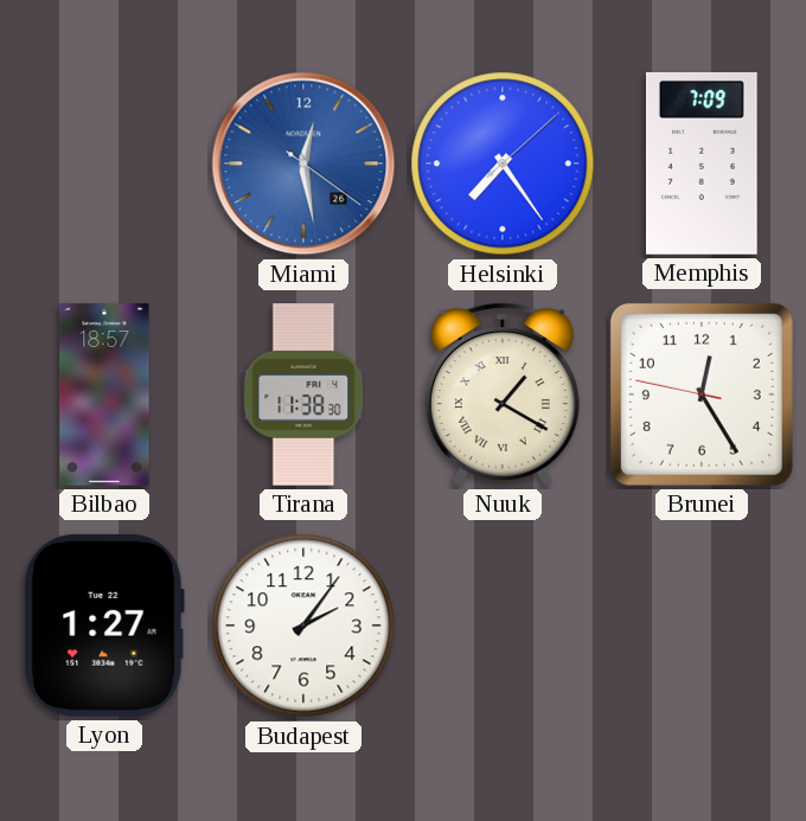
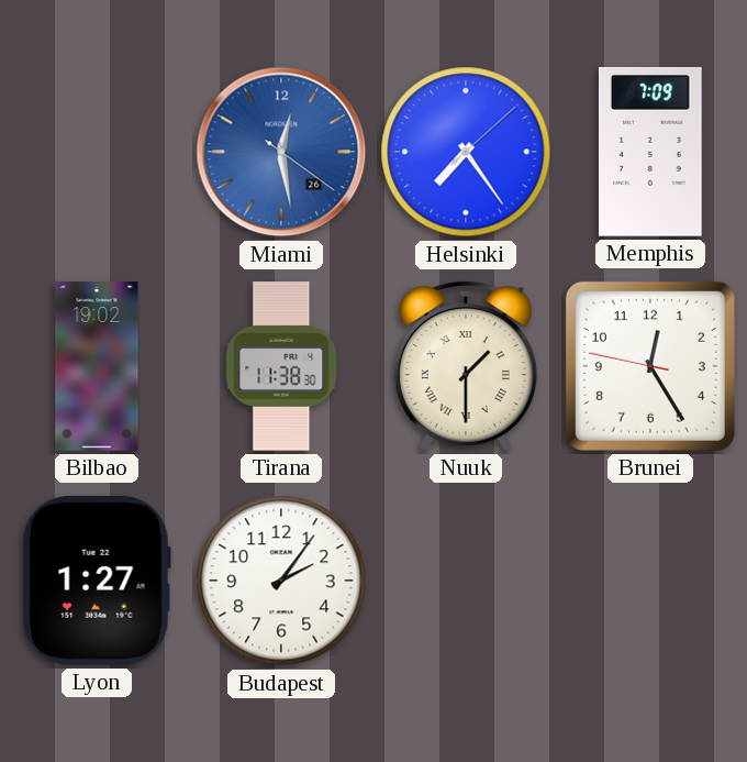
Bilbao: 18:57 -> 19:02 (97, 366)
Nuuk: 1:20 -> 1:30 (466, 366)
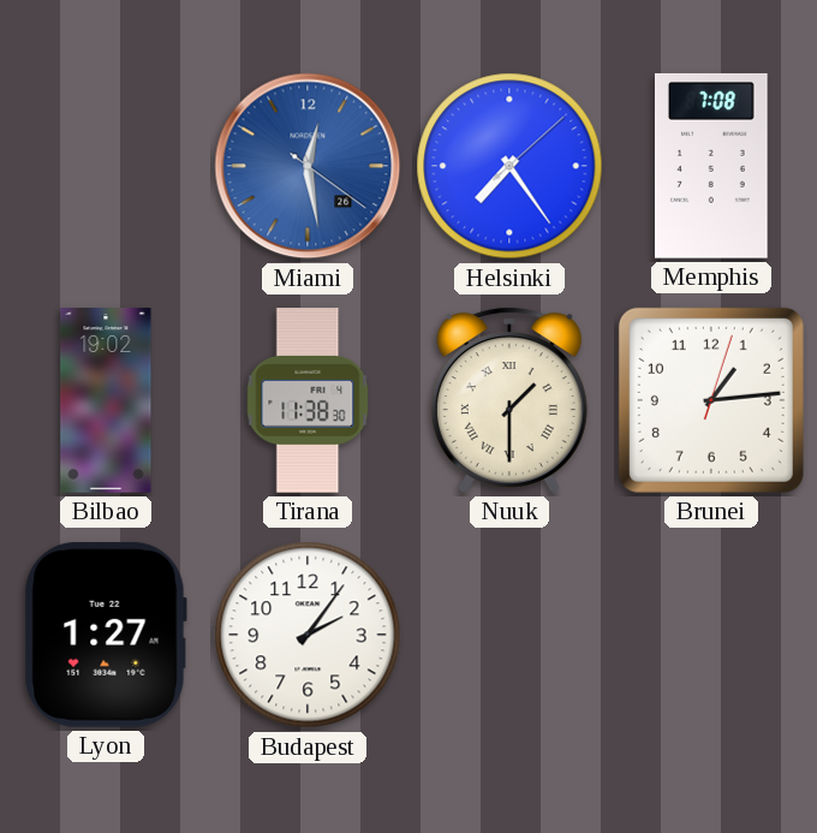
Memphis: 7:09 -> 7:08 (712, 166)
Brunei: 12:24 -> 1:14 (711, 400)
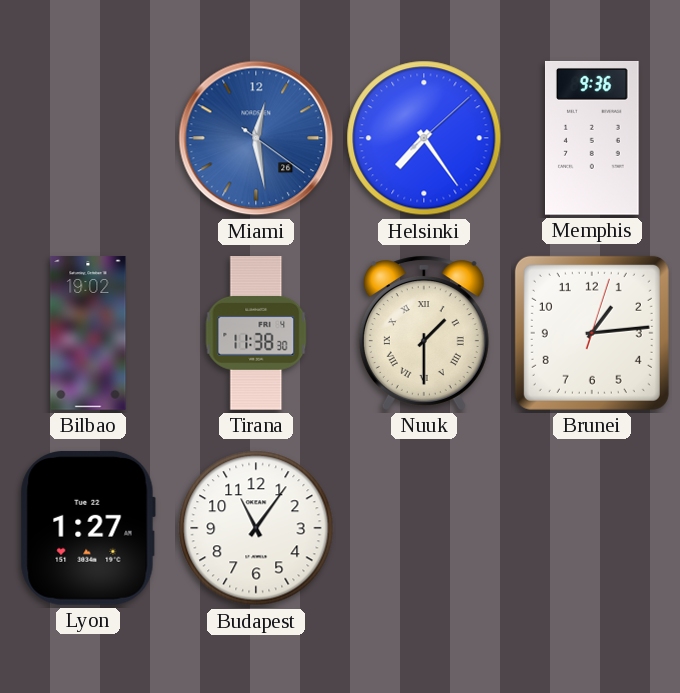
Memphis: 7:08 -> 9:36 (593, 138)
Budapest: 2:06 -> 11:06 (256, 528)
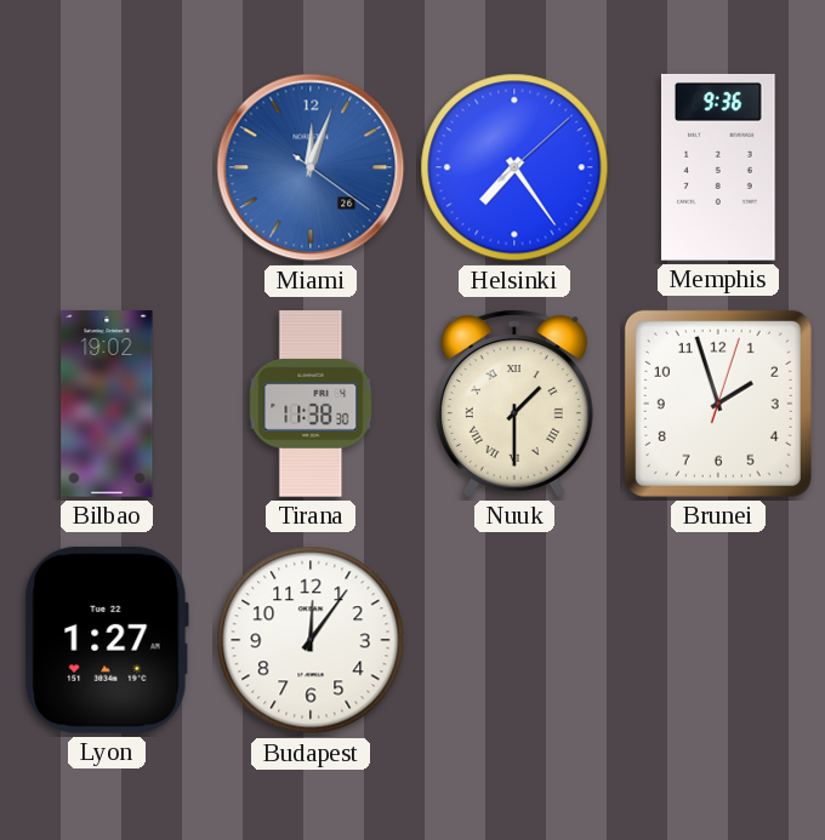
Miami: 12:28 -> 12:03 (311, 167)
Brunei: 1:14 -> 1:57 (718, 404)
Budapest: 11:06 -> 12:06 (311, 640)
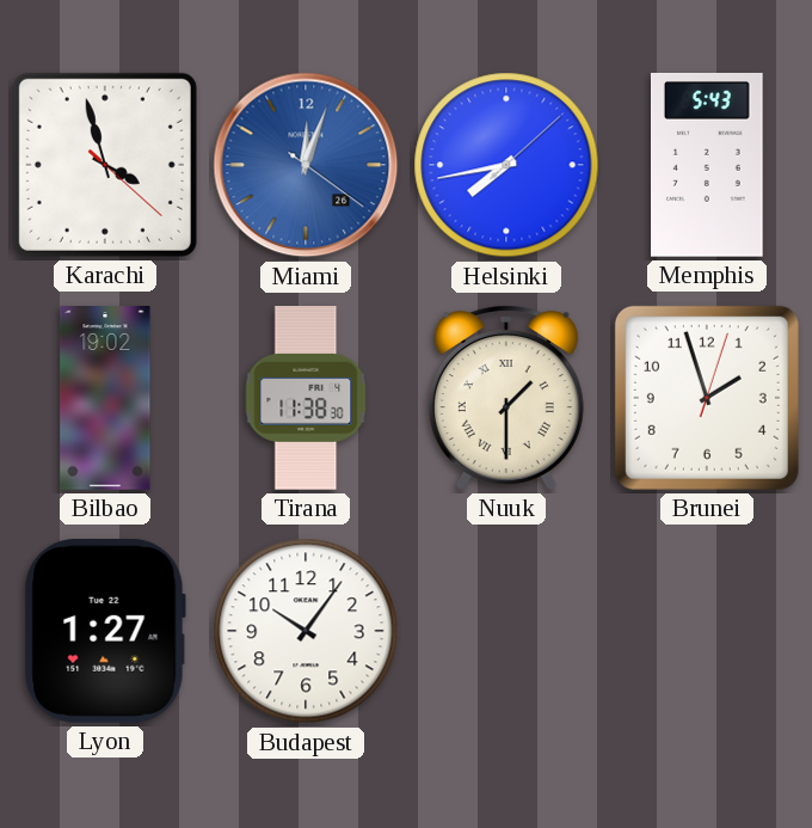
Karachi: none -> 3:57 (105, 165)
Helsinki: 7:24 -> 7:43 (506, 165)
Memphis: 9:36 -> 5:43 (708, 165)
Budapest: 12:06 -> 10:06 (306, 631)
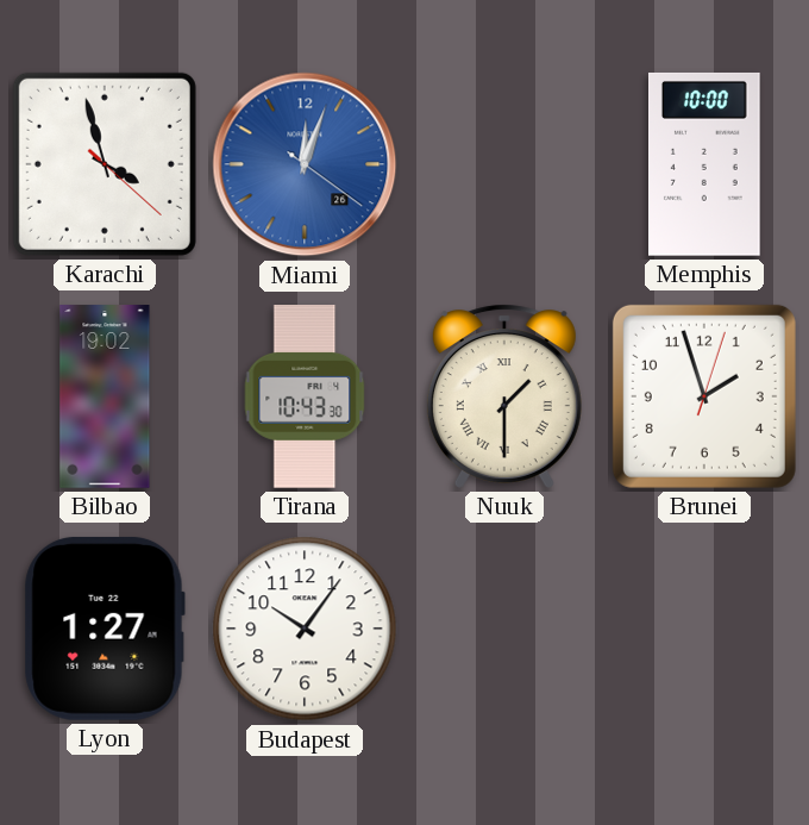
Helsinki: 7:43 -> none (506, 165)
Memphis: 5:43 -> 10:00 (705, 164)
Tirana: 11:38 -> 10:43 (305, 398)
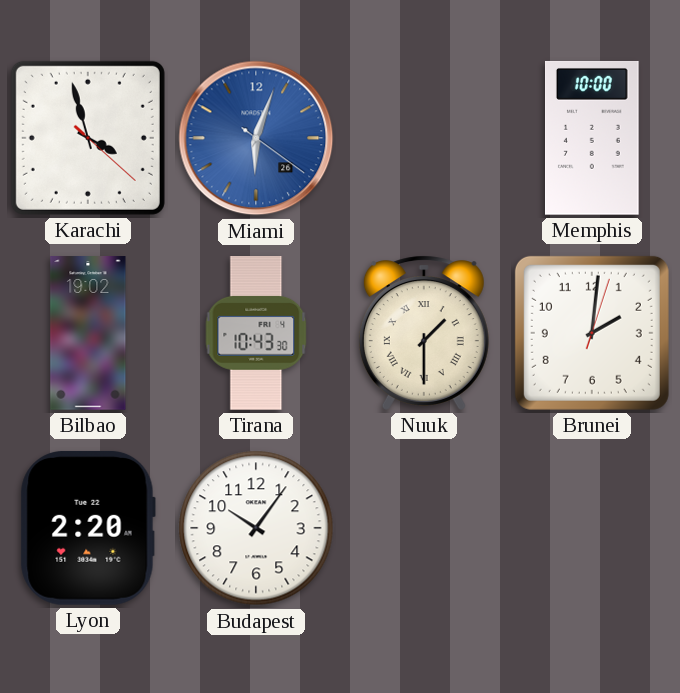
Miami: 12:03 -> 6:03 (256, 138)
Brunei: 1:57 -> 2:01 (592, 333)
Lyon: 1:27 -> 2:20 (88, 528)
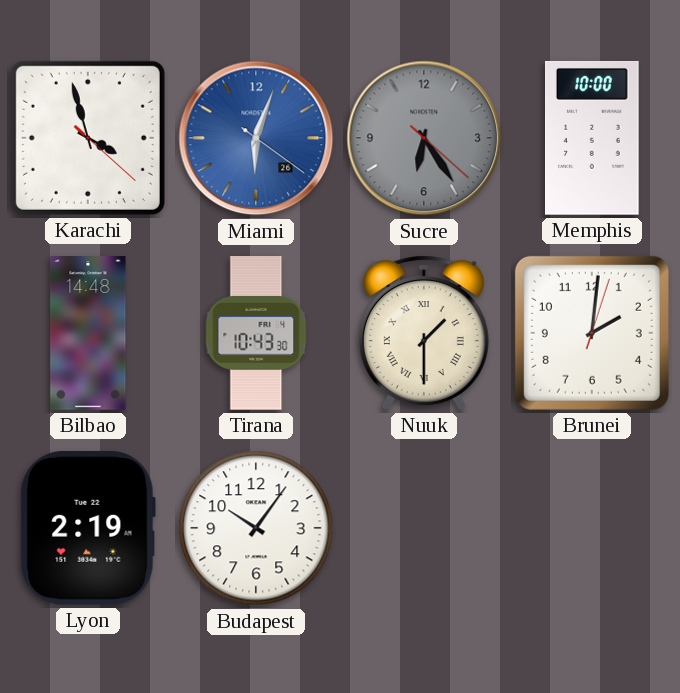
Sucre: none -> 6:24 (424, 138)
Bilbao: 19:02 -> 14:48 (88, 333)
Lyon: 2:20 -> 2:19 (88, 528)
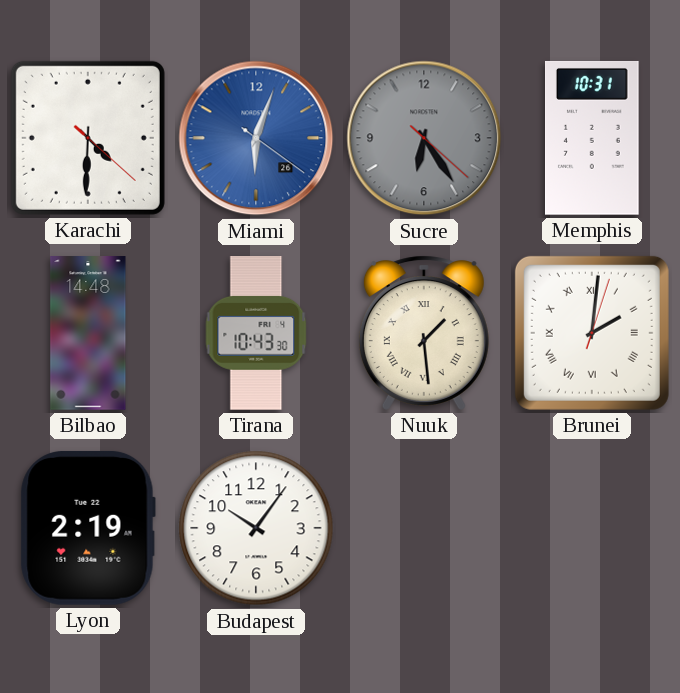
Karachi: 3:57 -> 4:30 (88, 138)
Memphis: 10:00 -> 10:31 (593, 138)
Nuuk: 1:30 -> 1:29 (424, 333)
Brunei numerals: Arabic -> Roman (592, 333)
